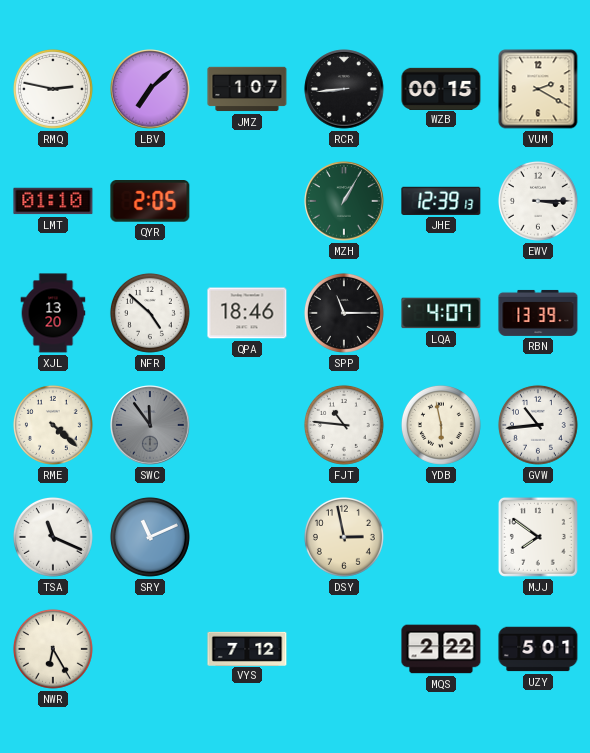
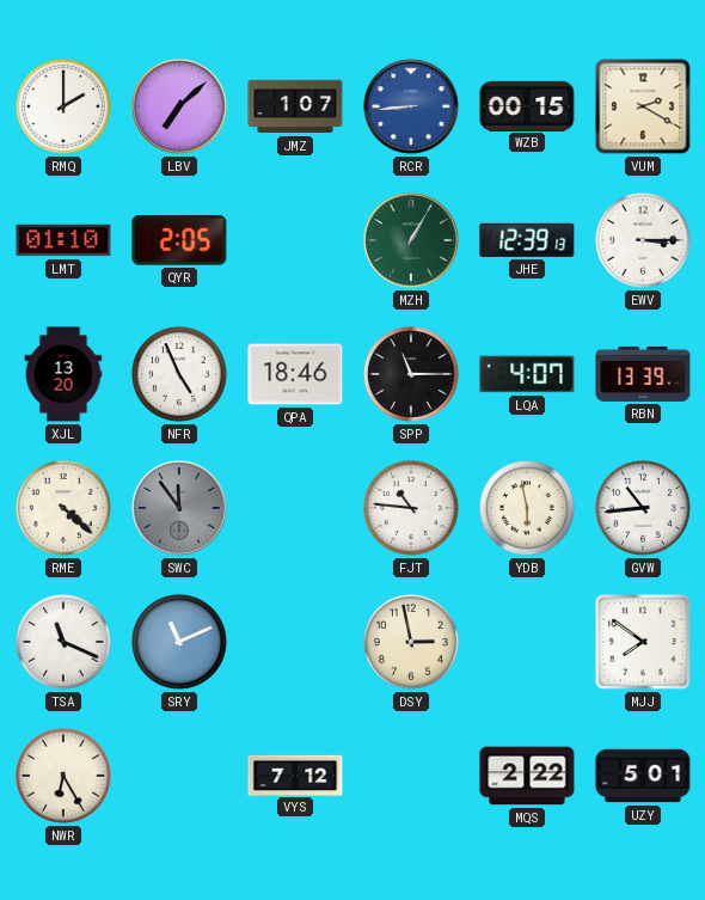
RMQ: 2:47 -> 2:00 (63, 106)
RCR dial: black -> blue (411, 106)
NFR: 4:52 -> 4:56 (179, 374)
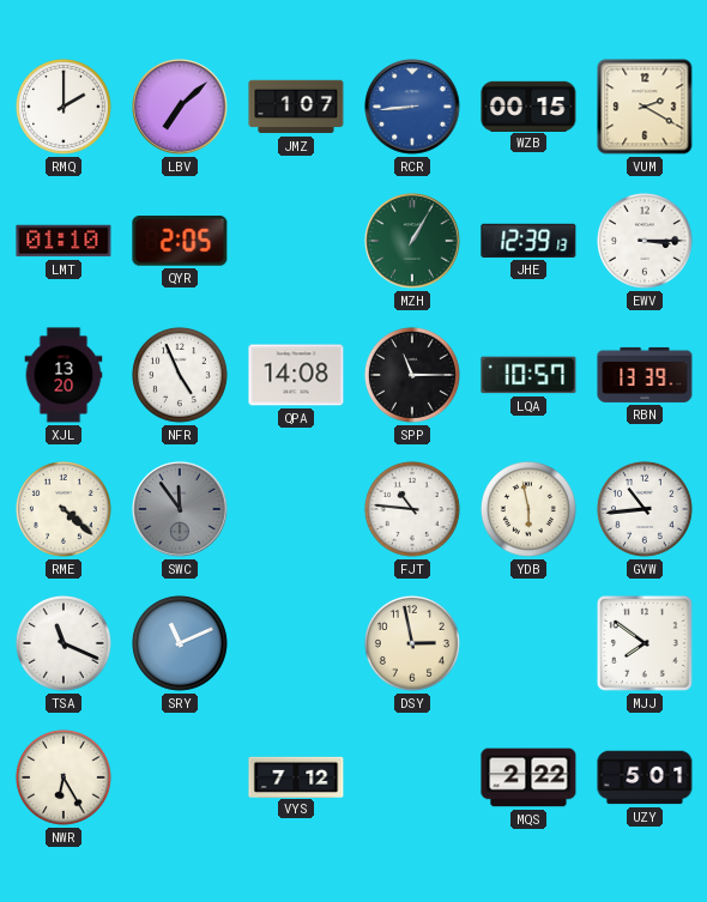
QPA: 18:46 -> 14:08 (296, 375)
LQA: 4:07 -> 10:57 (528, 375)
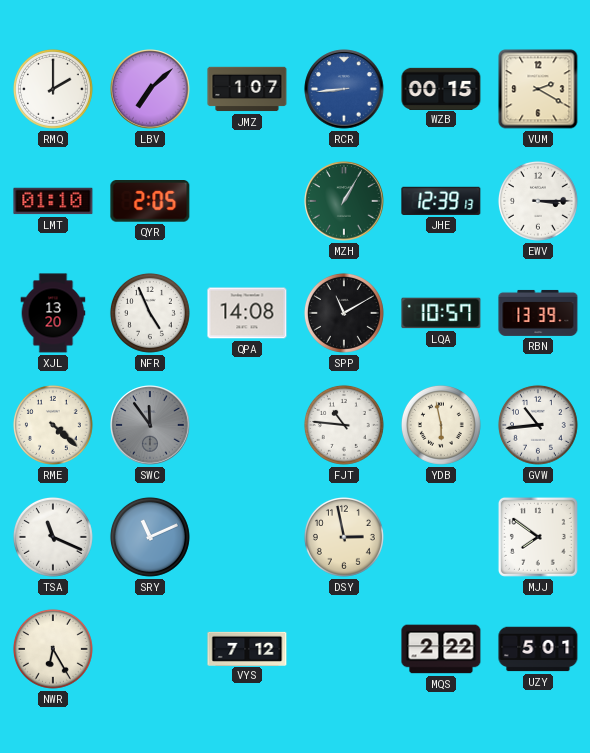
SPP: 11:15 -> 11:10 (344, 313)
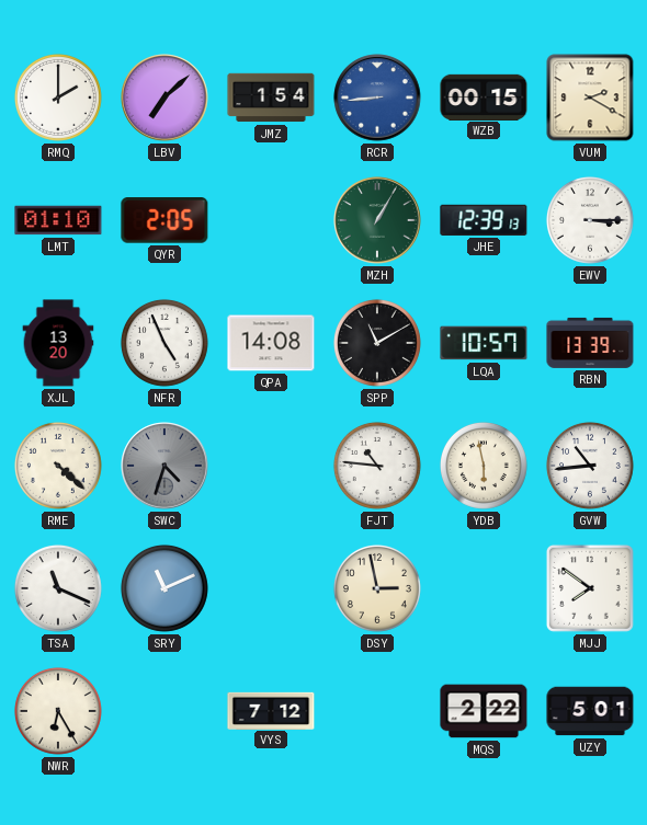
JMZ: 1:07 -> 1:54 (271, 98)
SWC: 11:54 -> 4:33 (164, 466)
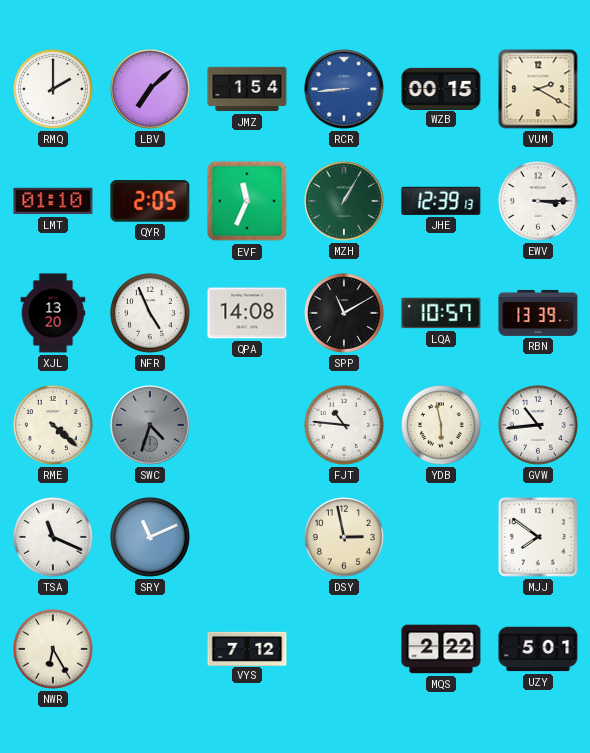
EVF: none -> 11:34 (247, 201)
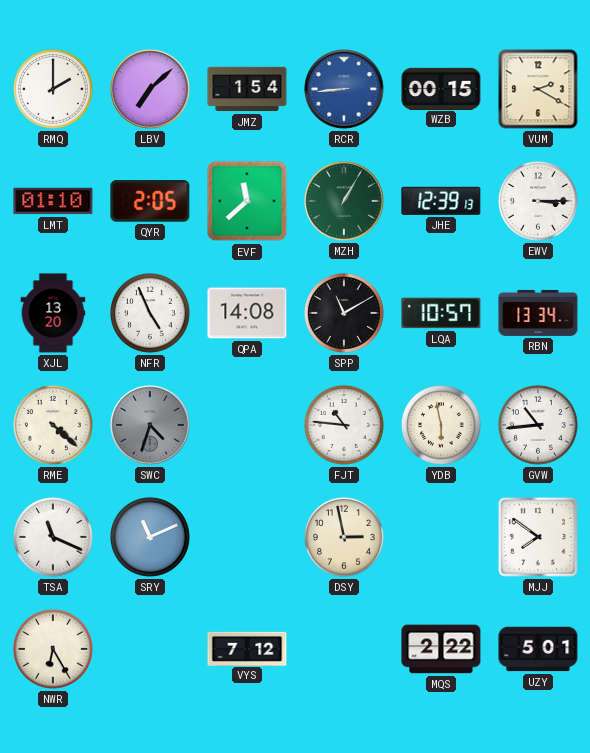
EVF: 11:34 -> 11:38 (247, 201)
RBN: 13:39 -> 13:34 (538, 313)
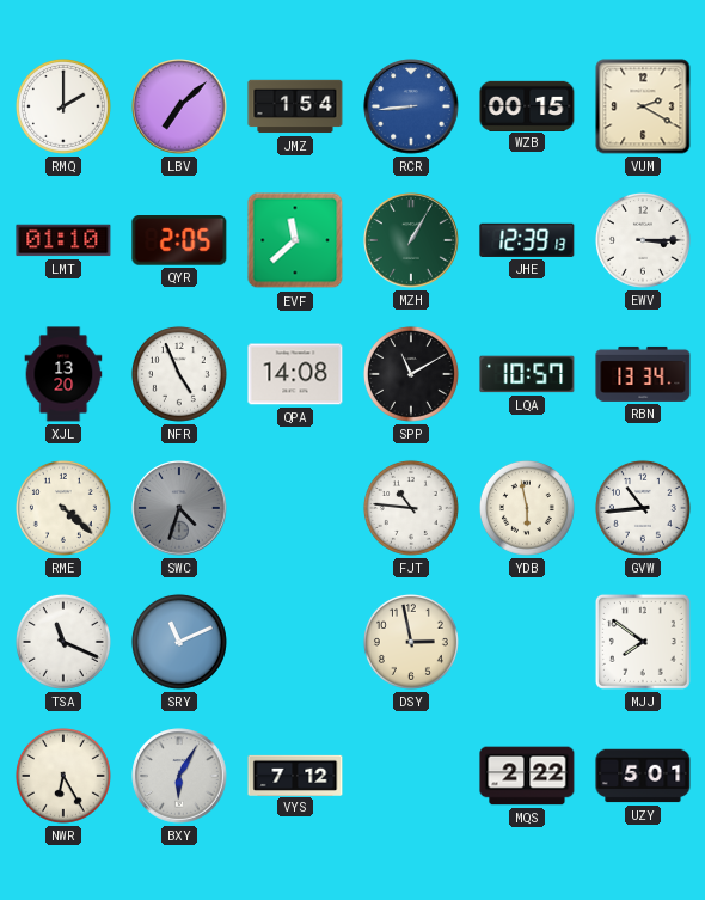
BXY: none -> 6:05 (179, 776)
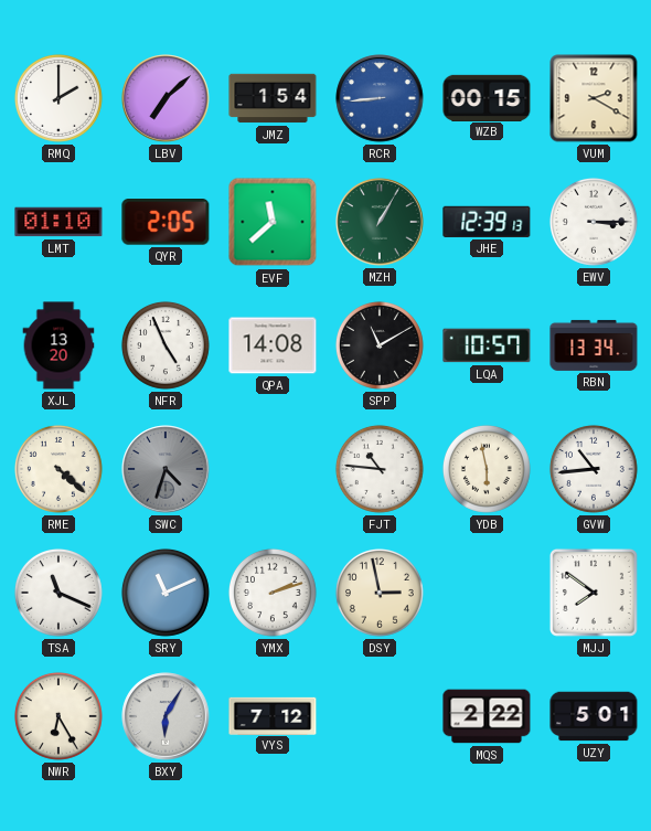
YMX: none -> 2:12 (273, 593)
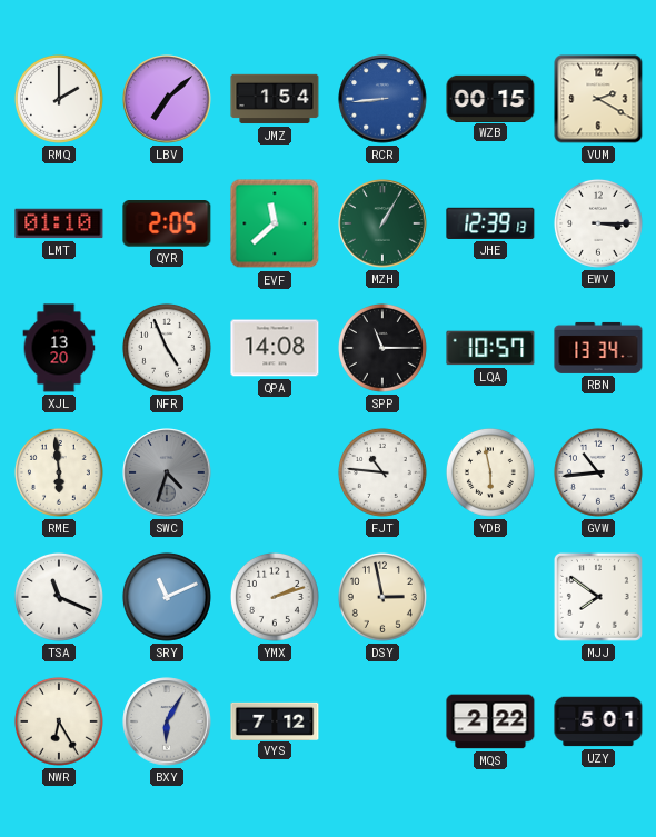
SPP: 11:10 -> 11:15 (382, 348)
RME: 4:22 -> 5:59 (59, 472)
